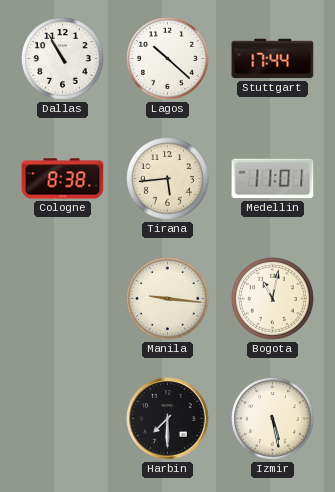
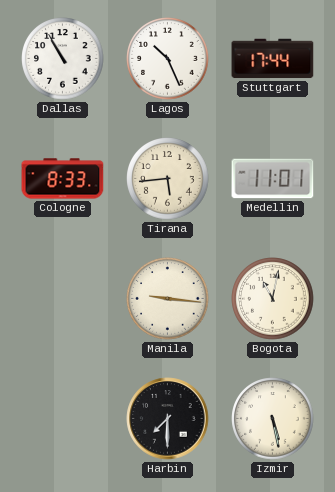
Lagos: 10:22 -> 10:26 (168, 59)
Cologne: 8:38 -> 8:33 (63, 179)
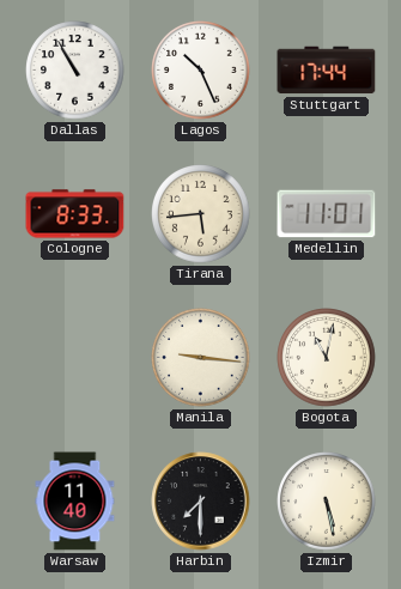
Warsaw: none -> 11:40 (75, 502)
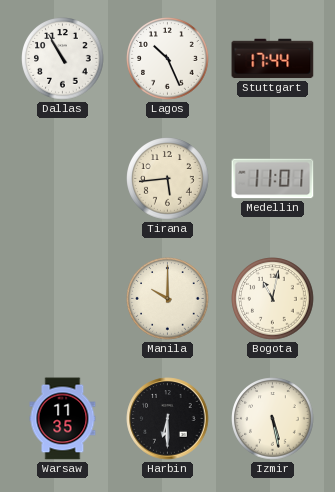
Cologne: 8:33 -> none (75, 214)
Manila: 9:16 -> 10:00 (168, 299)
Warsaw: 11:40 -> 11:35 (63, 419)
Harbin: 7:30 -> 6:30 (168, 419)
